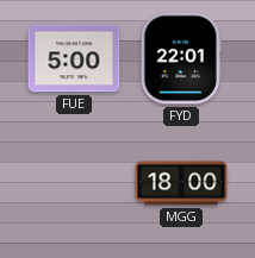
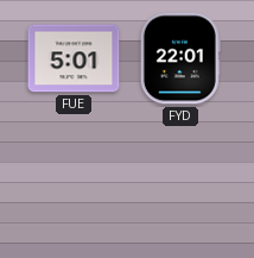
FUE: 5:00 -> 5:01 (74, 58)
MGG: 18:00 -> none (181, 183)
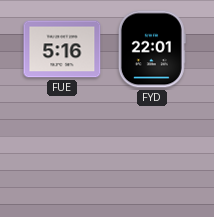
FUE: 5:01 -> 5:16 (62, 49)
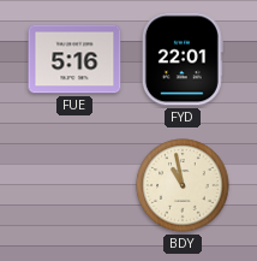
BDY: none -> 10:58 (183, 185)
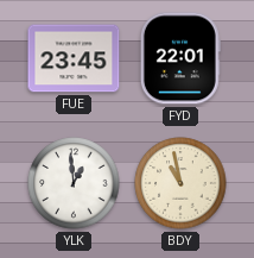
FUE: 5:16 -> 23:45 (74, 58)
YLK: none -> 12:59 (74, 183)
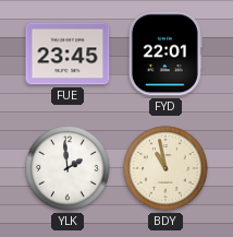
YLK: 12:59 -> 1:59 (68, 168)
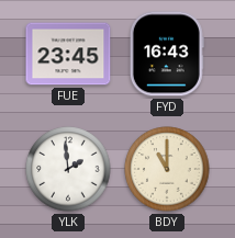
FYD: 22:01 -> 16:43 (167, 54)
BDY: 10:58 -> 11:00 (167, 169)
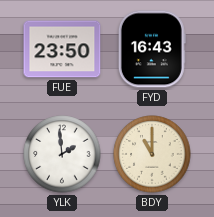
FUE: 23:45 -> 23:50 (62, 49)
